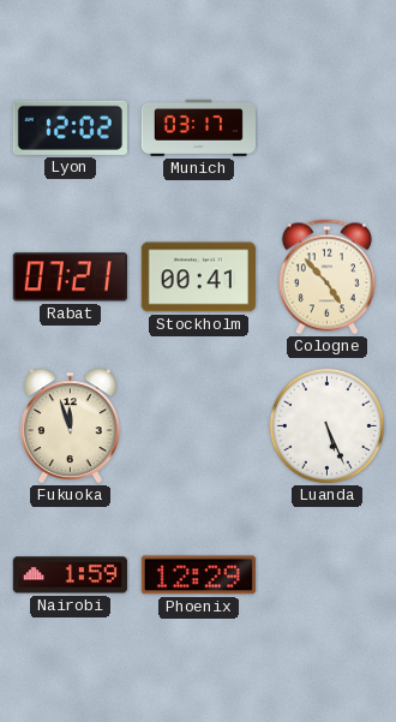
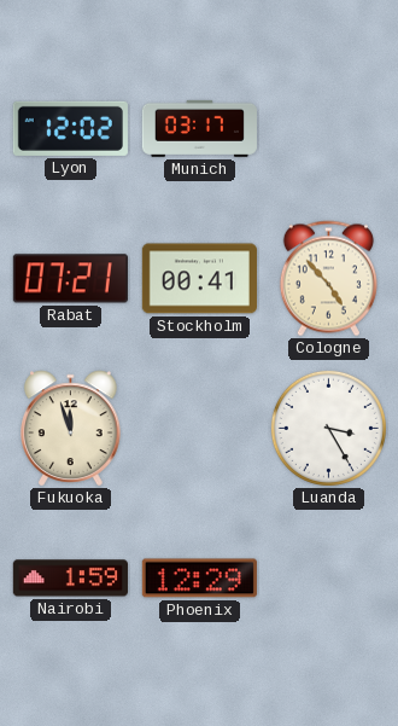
Luanda: 5:26 -> 3:25 (328, 428)
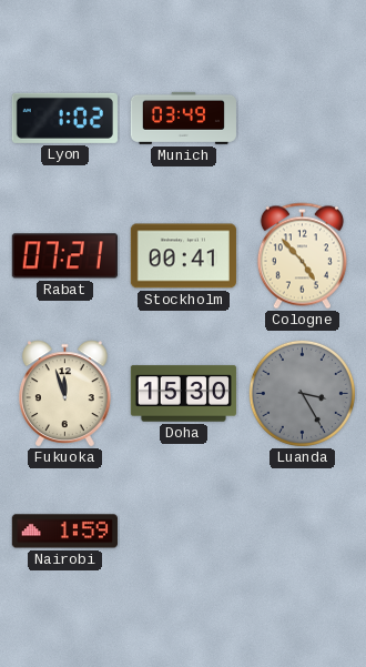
Lyon: 12:02 -> 1:02 (64, 118)
Munich: 03:17 -> 03:49 (183, 118)
Doha: none -> 15:30 (183, 394)
Luanda dial: white -> grey (302, 393)
Phoenix: 12:29 -> none (199, 579)
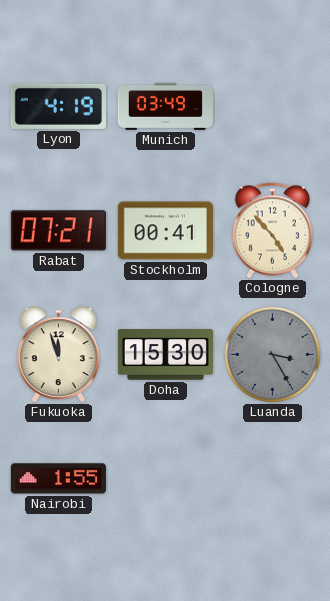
Lyon: 1:02 -> 4:19 (58, 106)
Nairobi: 1:59 -> 1:55 (58, 479)
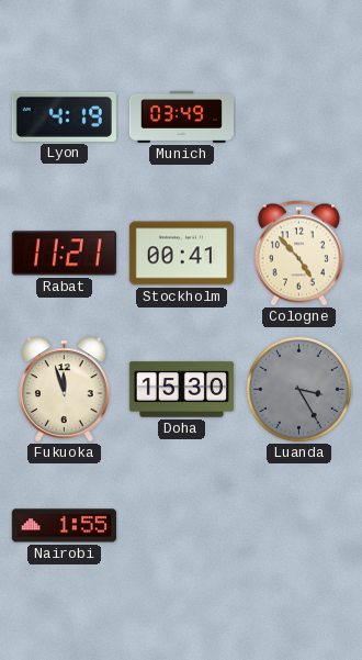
Rabat: 07:21 -> 11:21 (64, 254)
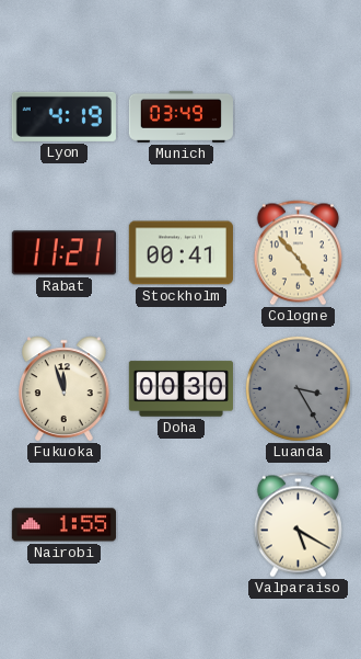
Doha: 15:30 -> 00:30 (180, 389)
Valparaiso: none -> 5:20 (298, 525)
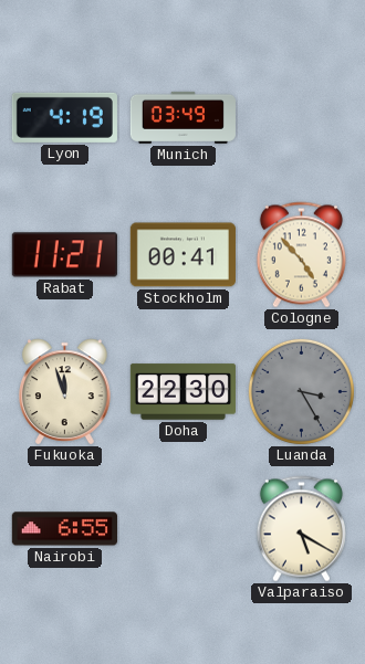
Doha: 00:30 -> 22:30 (182, 392)
Nairobi: 1:55 -> 6:55 (64, 529)
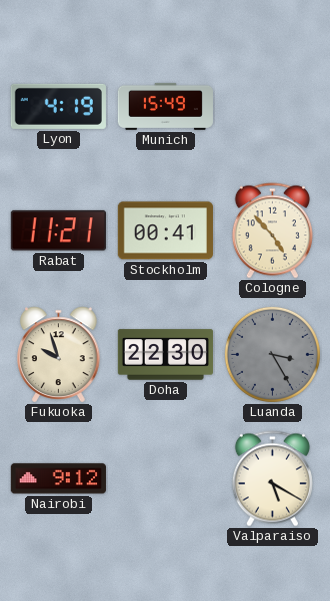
Munich: 03:49 -> 15:49 (165, 106)
Fukuoka: 11:57 -> 9:57 (59, 355)
Nairobi: 6:55 -> 9:12 (58, 479)
